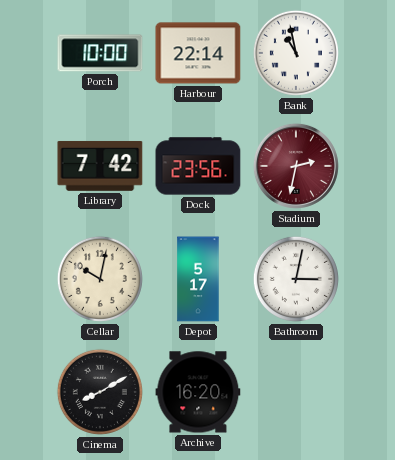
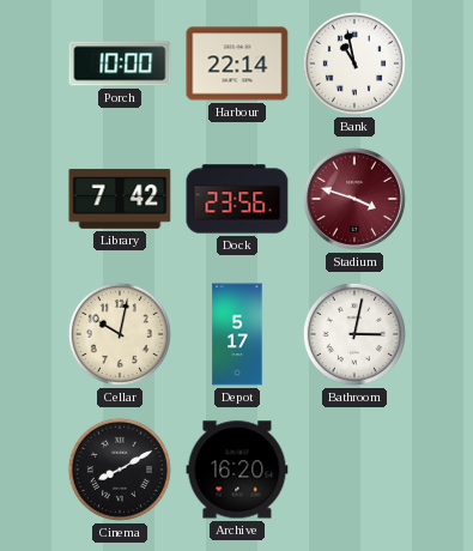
Stadium: 2:32 -> 3:48 (354, 199)
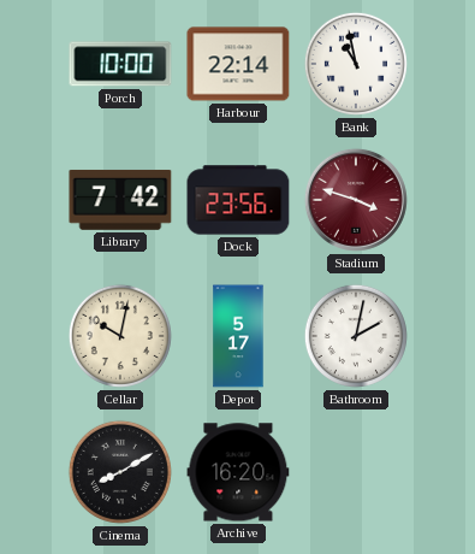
Bathroom: 3:02 -> 2:02 (356, 336)
